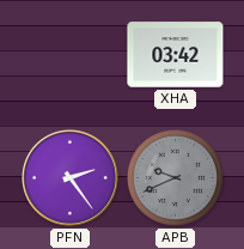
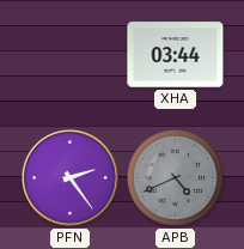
XHA: 03:42 -> 03:44 (176, 55)
APB: 9:41 -> 4:41 (175, 177)
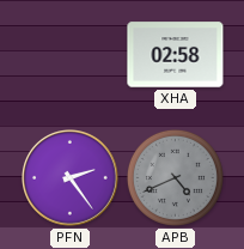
XHA: 03:44 -> 02:58 (176, 55)
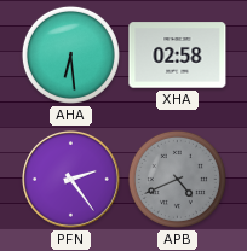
AHA: none -> 6:29 (70, 54)
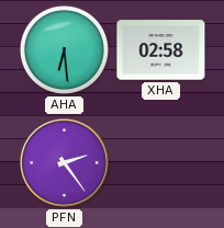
APB: 4:41 -> none (177, 179)
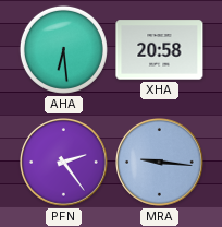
XHA: 02:58 -> 20:58 (160, 50)
MRA: none -> 9:16 (160, 163)
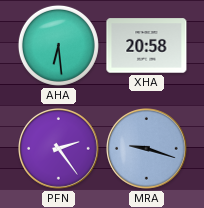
MRA: 9:16 -> 9:18 (147, 149)
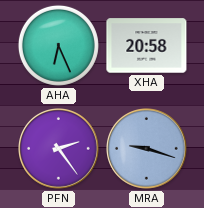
AHA: 6:29 -> 6:26 (58, 45)
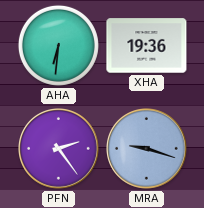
AHA: 6:26 -> 6:31 (58, 45)
XHA: 20:58 -> 19:36 (147, 46)
